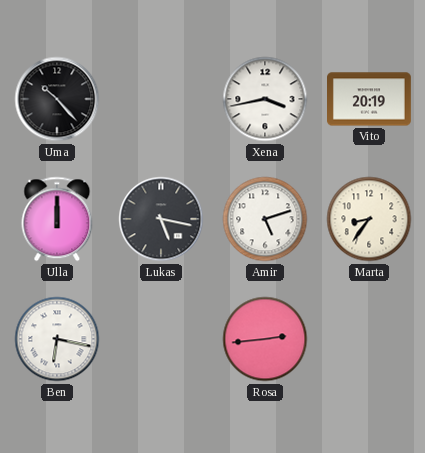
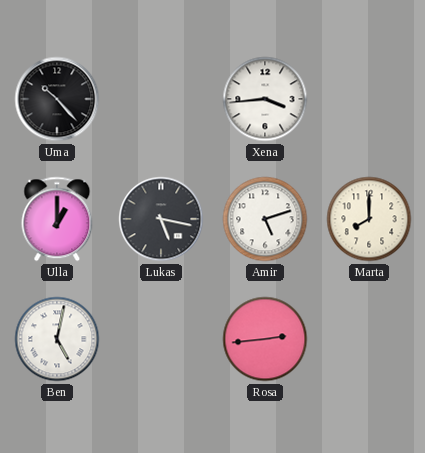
Xena: 3:43 -> 3:44 (265, 99)
Vito: 20:19 -> none (370, 99)
Ulla: 12:00 -> 1:00 (57, 219)
Marta: 8:36 -> 8:00 (369, 219)
Ben: 6:17 -> 5:02 (57, 339)
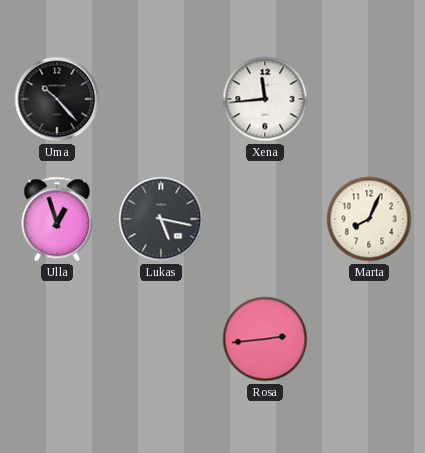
Xena: 3:44 -> 11:44 (265, 99)
Ulla: 1:00 -> 12:57 (57, 219)
Amir: 5:12 -> none (265, 219)
Marta: 8:00 -> 8:04 (369, 219)
Ben: 5:02 -> none (57, 339)
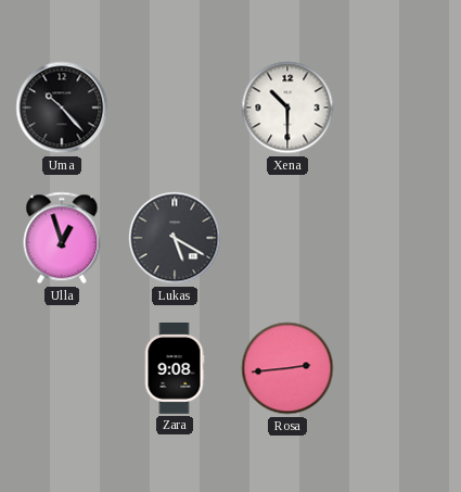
Xena: 11:44 -> 10:30 (287, 108)
Lukas: 5:17 -> 5:20 (175, 238)
Marta: 8:04 -> none (369, 219)
Zara: none -> 9:08 (175, 369)
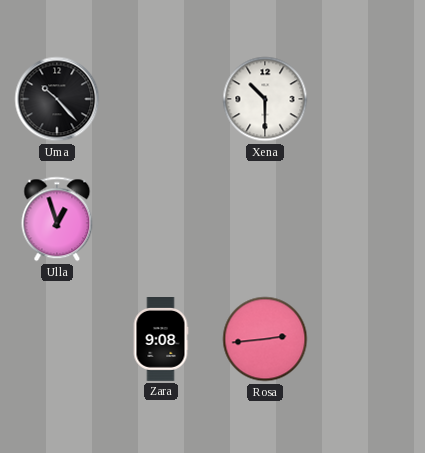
Lukas: 5:20 -> none (175, 238)
